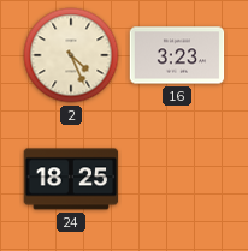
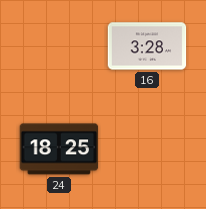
2: 4:26 -> none (71, 55)
16: 3:23 -> 3:28 (147, 46)
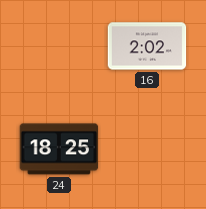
16: 3:28 -> 2:02 (147, 46)
